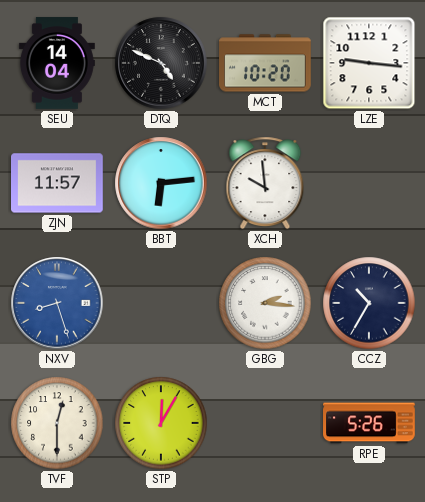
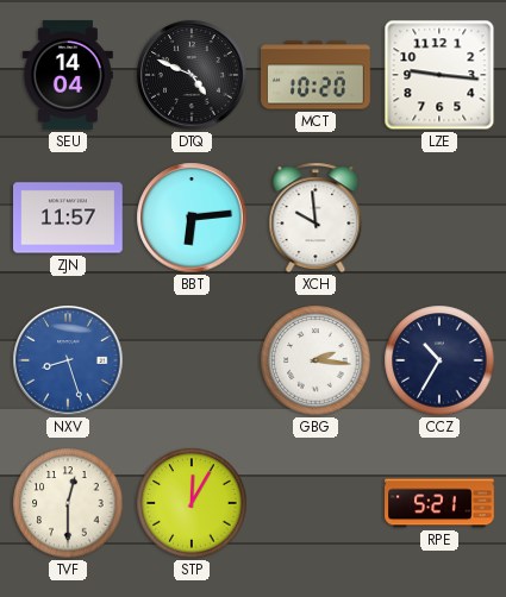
RPE: 5:26 -> 5:21 (439, 503)
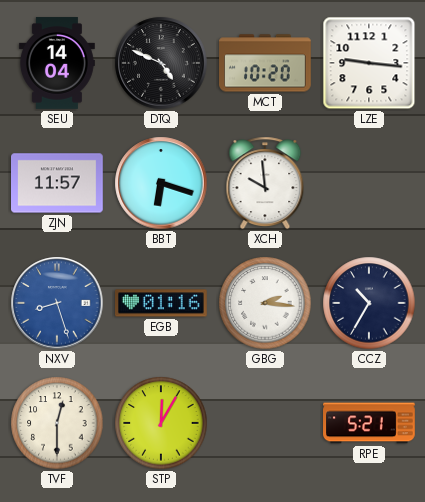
BBT: 6:14 -> 6:18 (161, 183)
EGB: none -> 01:16 (162, 303)
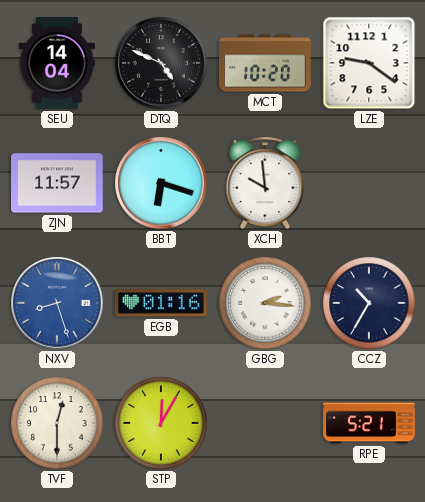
LZE: 9:16 -> 9:21 (369, 63)
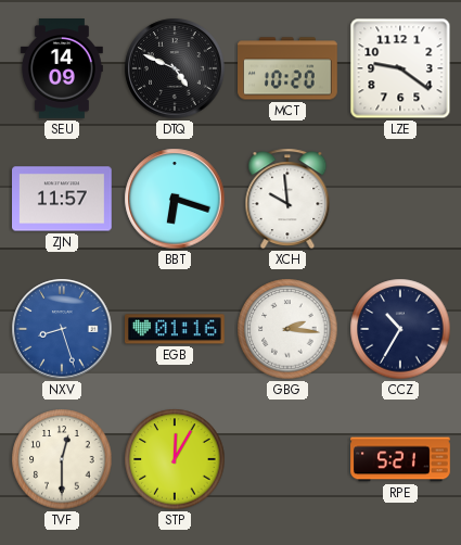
SEU: 14:04 -> 14:09 (62, 68)
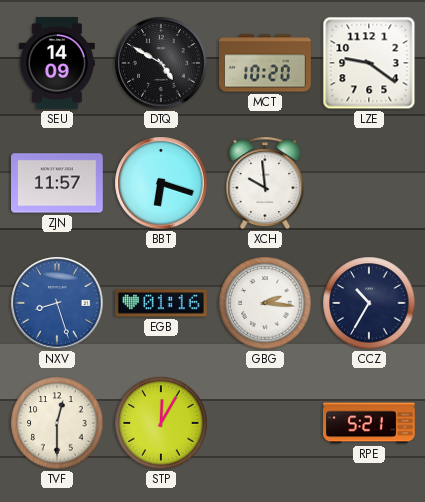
DTQ: 4:49 -> 4:50 (161, 63)
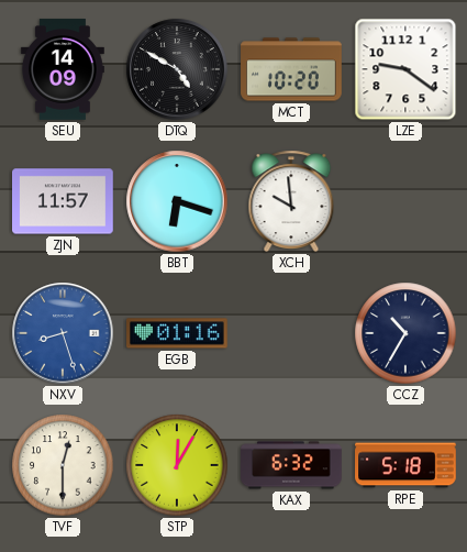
GBG: 2:16 -> none (265, 303)
KAX: none -> 6:32 (291, 465)
RPE: 5:21 -> 5:18 (405, 465)
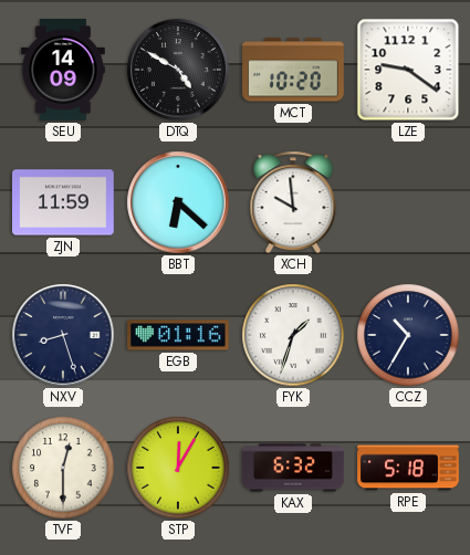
ZJN: 11:57 -> 11:59 (64, 202)
BBT: 6:18 -> 6:22 (178, 202)
NXV dial: blue -> navy (63, 335)
FYK: none -> 1:33 (293, 335)
